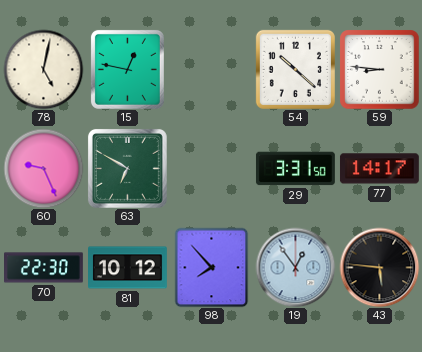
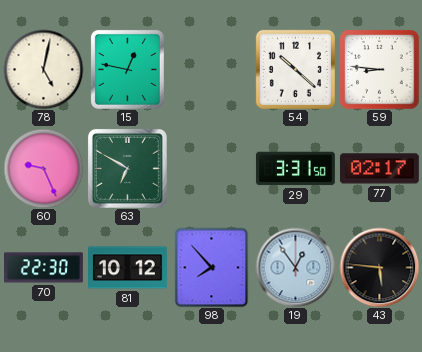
77: 14:17 -> 02:17 (379, 169)
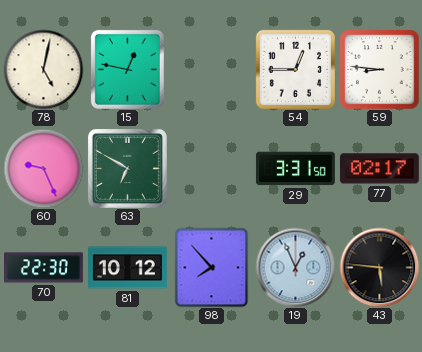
54: 10:22 -> 12:45 (295, 69)
19: 12:54 -> 12:56 (295, 267)
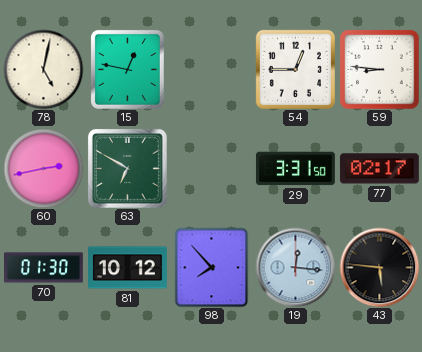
60: 9:26 -> 2:43 (43, 168)
70: 22:30 -> 01:30 (44, 268)
19: 12:56 -> 12:16 (295, 267)
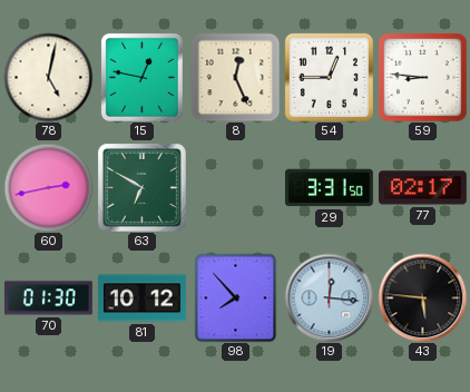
8: none -> 12:26 (235, 77)
